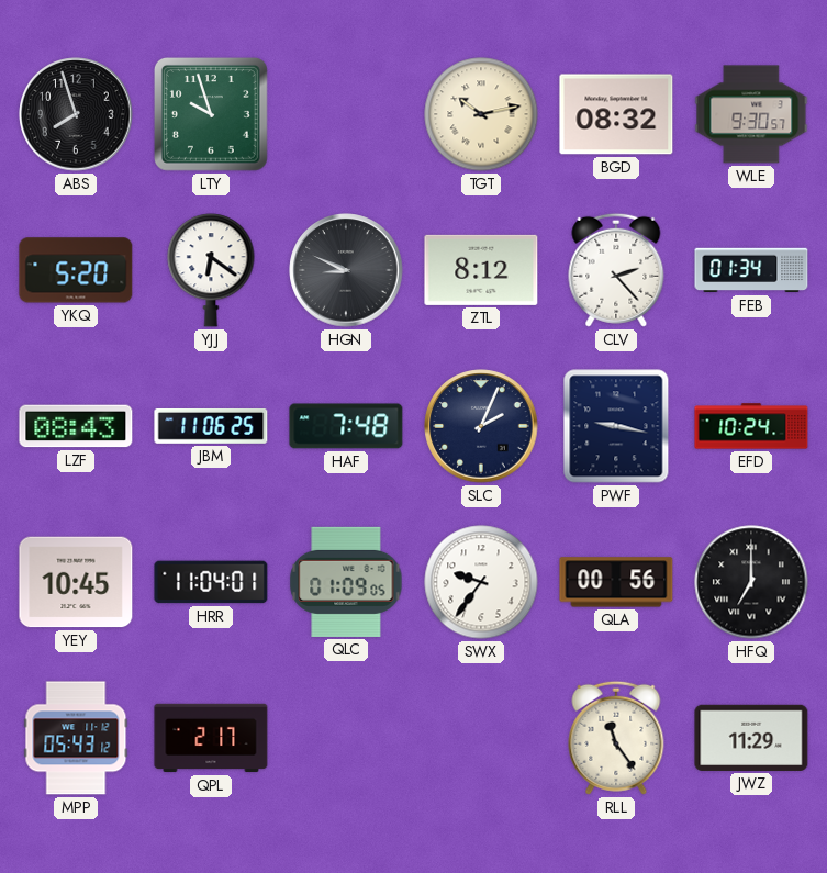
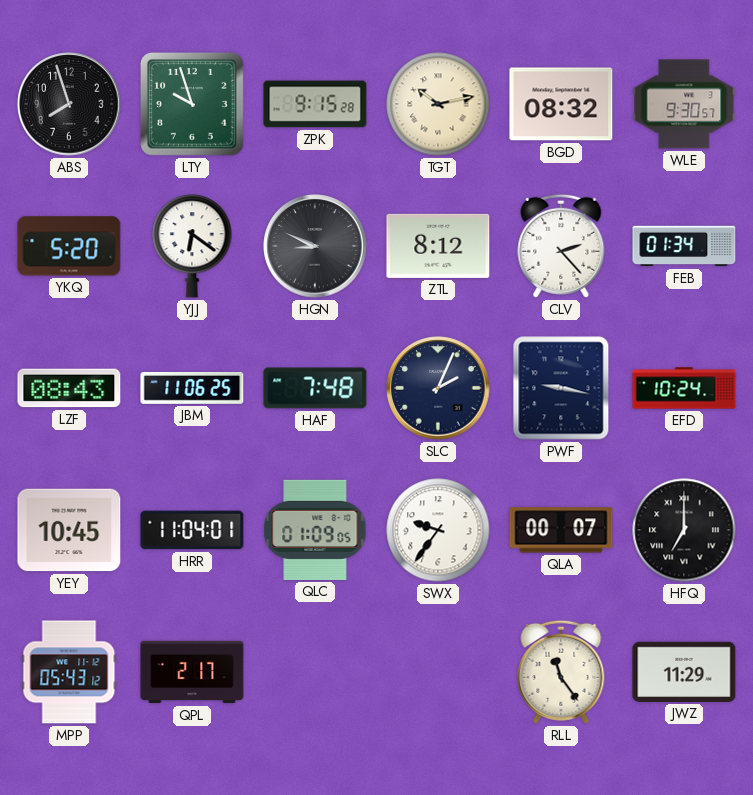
ZPK: none -> 9:15 (315, 104)
QLA: 00:56 -> 00:07 (561, 530)
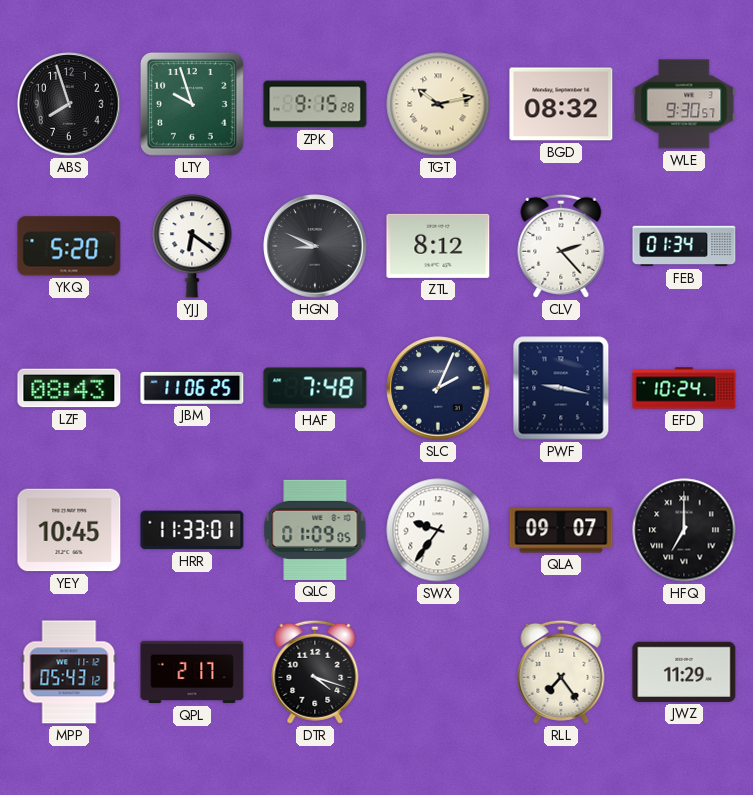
HRR: 11:04 -> 11:33 (192, 530)
QLA: 00:07 -> 09:07 (561, 530)
DTR: none -> 4:18 (315, 672)
RLL: 11:24 -> 7:24 (561, 672)
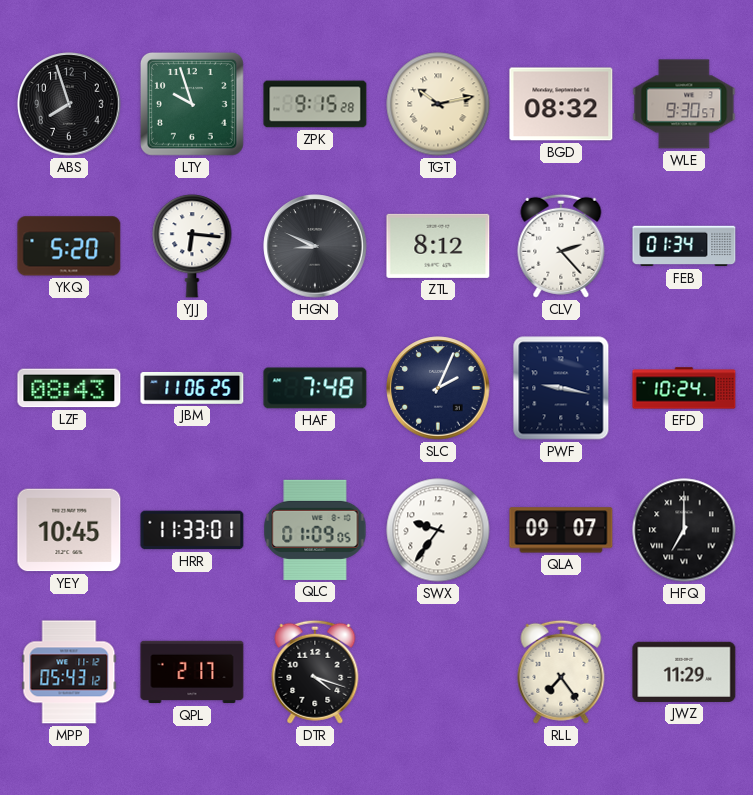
YJJ: 6:21 -> 6:16 (192, 246)
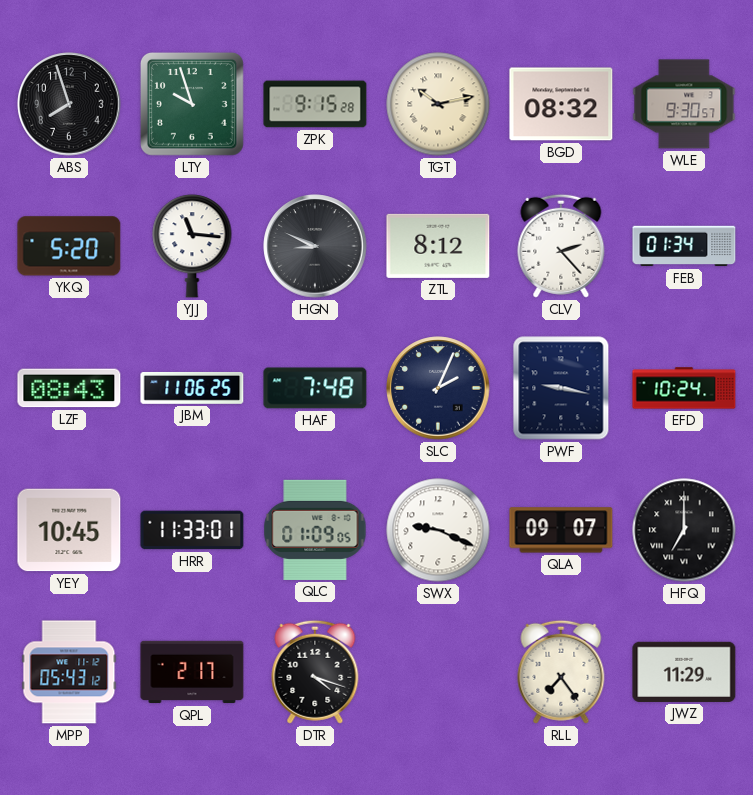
YJJ: 6:16 -> 11:16 (192, 246)
SWX: 9:36 -> 9:19 (438, 530)
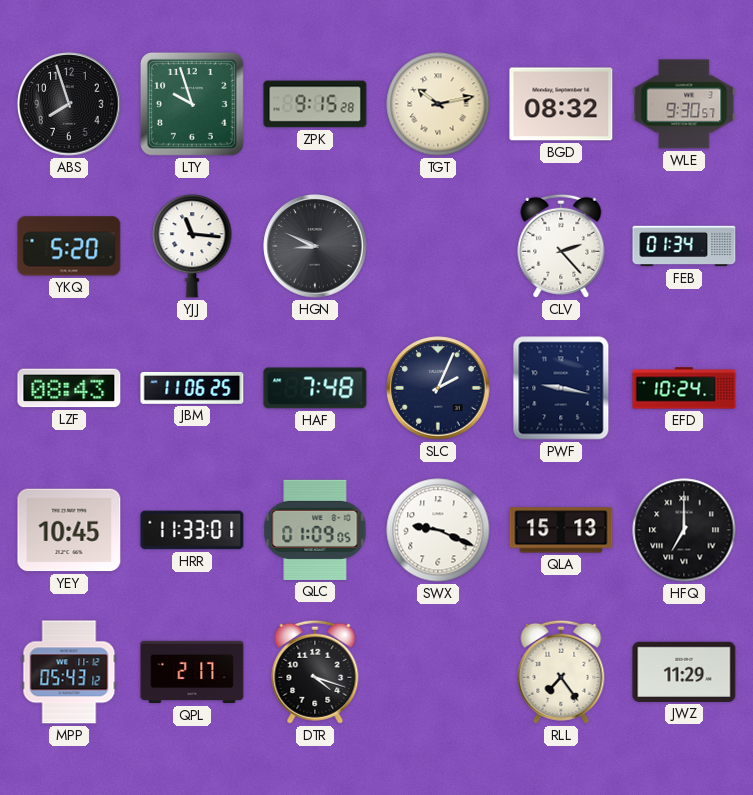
ZTL: 8:12 -> none (438, 246)
QLA: 09:07 -> 15:13 (561, 530)
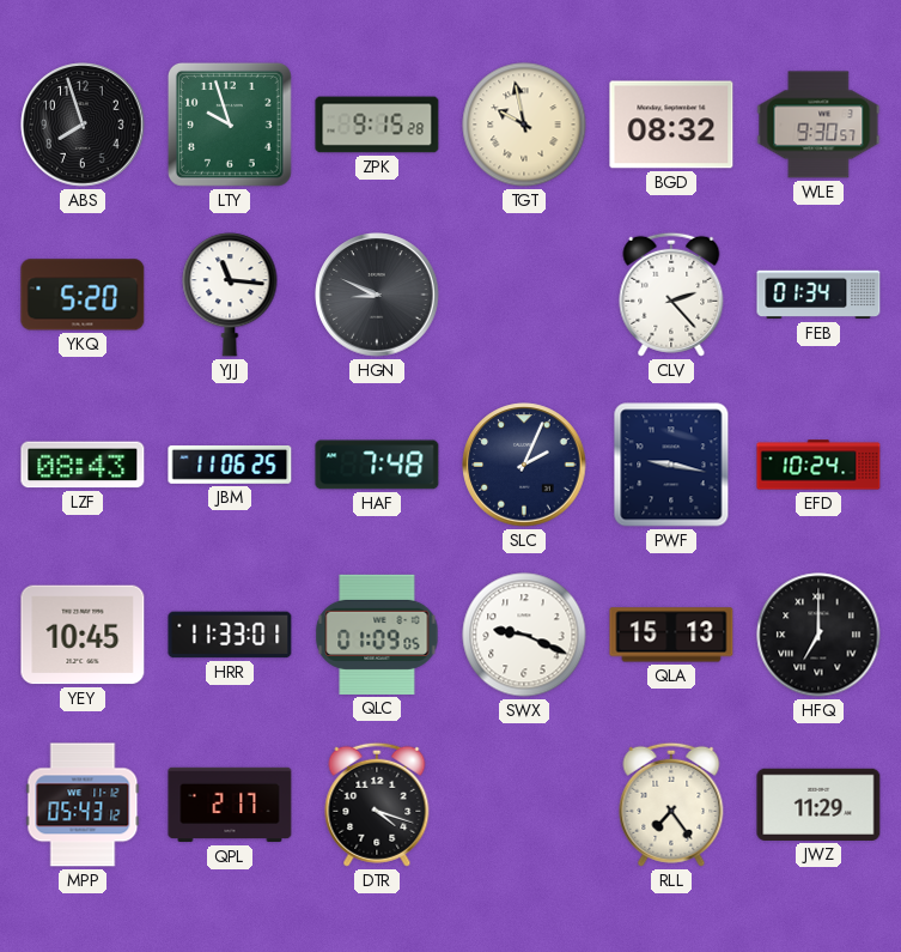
TGT: 10:13 -> 9:58 (524, 125)
